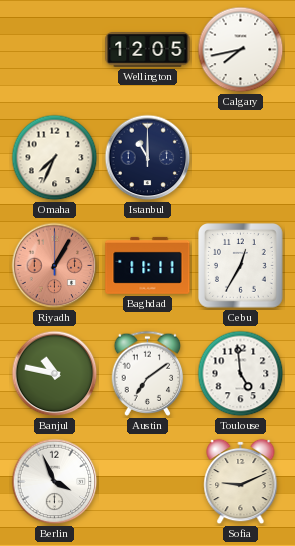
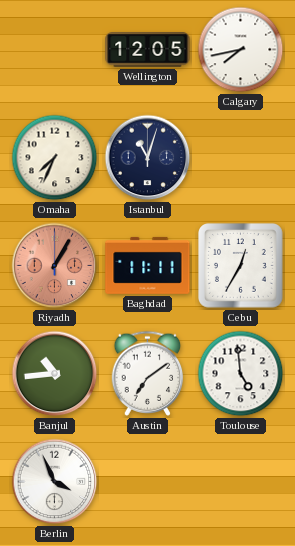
Istanbul: 11:00 -> 11:03 (148, 158)
Banjul: 10:47 -> 10:44 (55, 374)
Sofia: 9:11 -> none (241, 482)
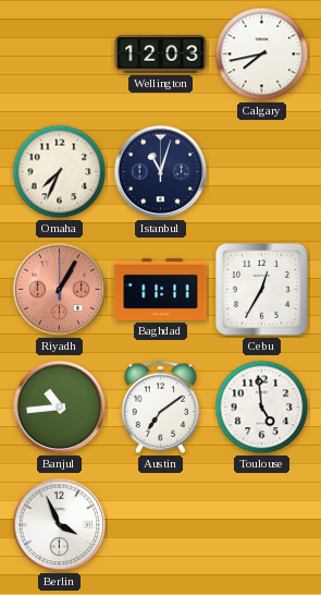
Wellington: 12:05 -> 12:03 (161, 54)
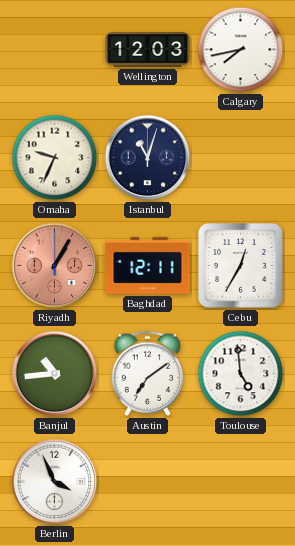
Omaha: 7:34 -> 9:34 (55, 158)
Baghdad: 11:11 -> 12:11 (148, 265)
